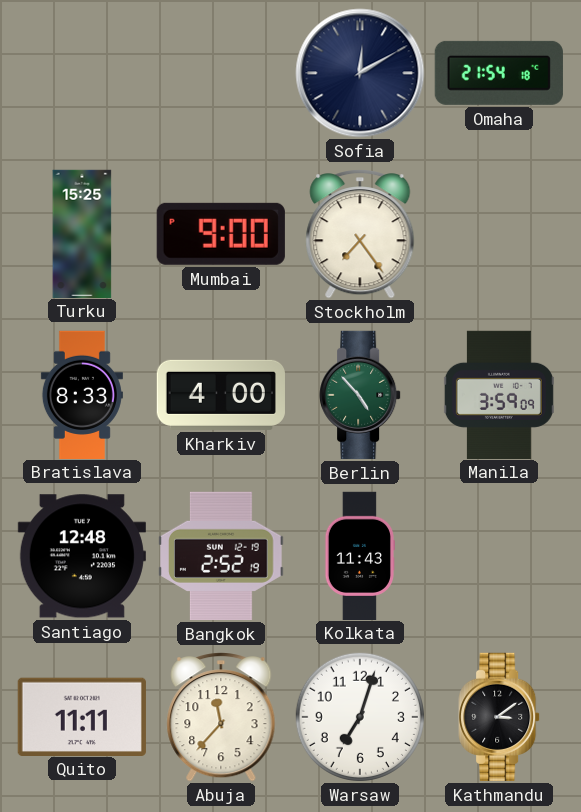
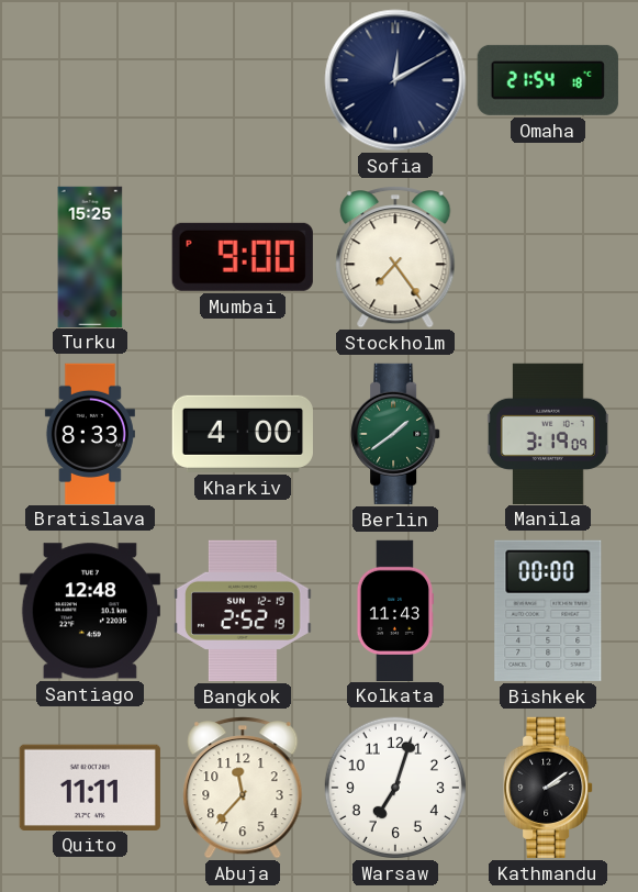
Berlin: 4:53 -> 1:39 (395, 434)
Manila: 3:59 -> 3:19 (548, 433)
Bishkek: none -> 00:00 (548, 611)
Kathmandu: 3:09 -> 2:09 (548, 788)
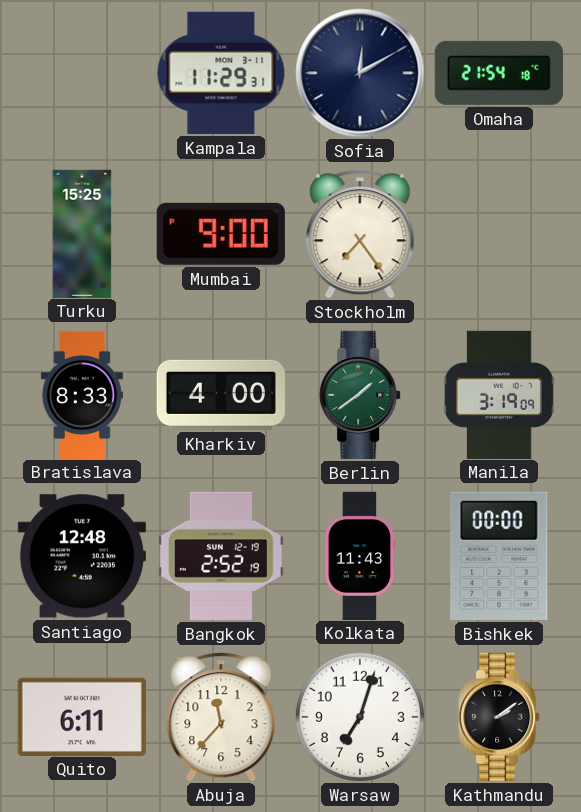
Kampala: none -> 11:29 (221, 73)
Quito: 11:11 -> 6:11 (82, 716)
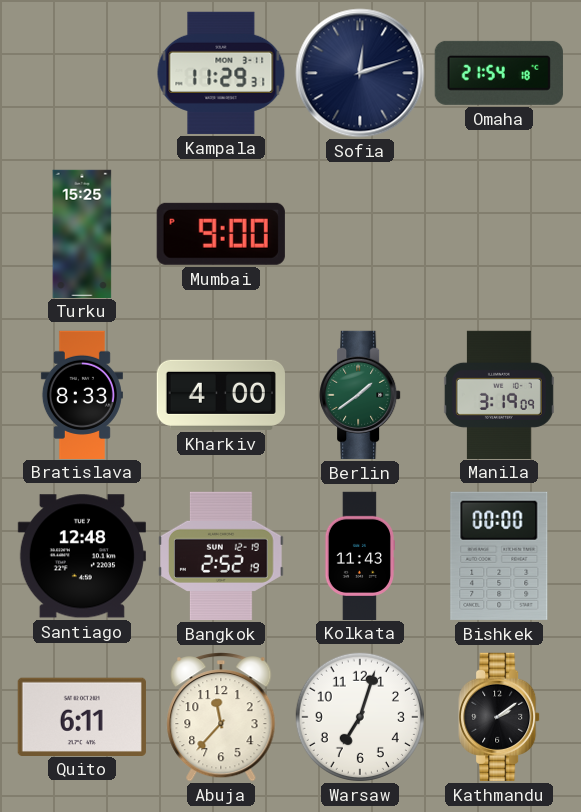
Sofia: 12:10 -> 12:12 (360, 73)
Stockholm: 7:24 -> none (360, 234)
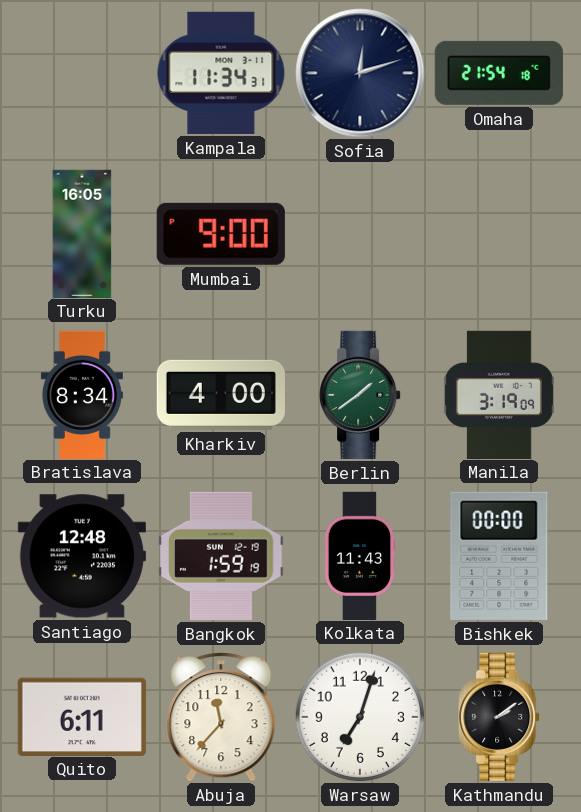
Kampala: 11:29 -> 11:34 (221, 73)
Turku: 15:25 -> 16:05 (82, 233)
Bratislava: 8:33 -> 8:34 (82, 394)
Bangkok: 2:52 -> 1:59 (221, 556)
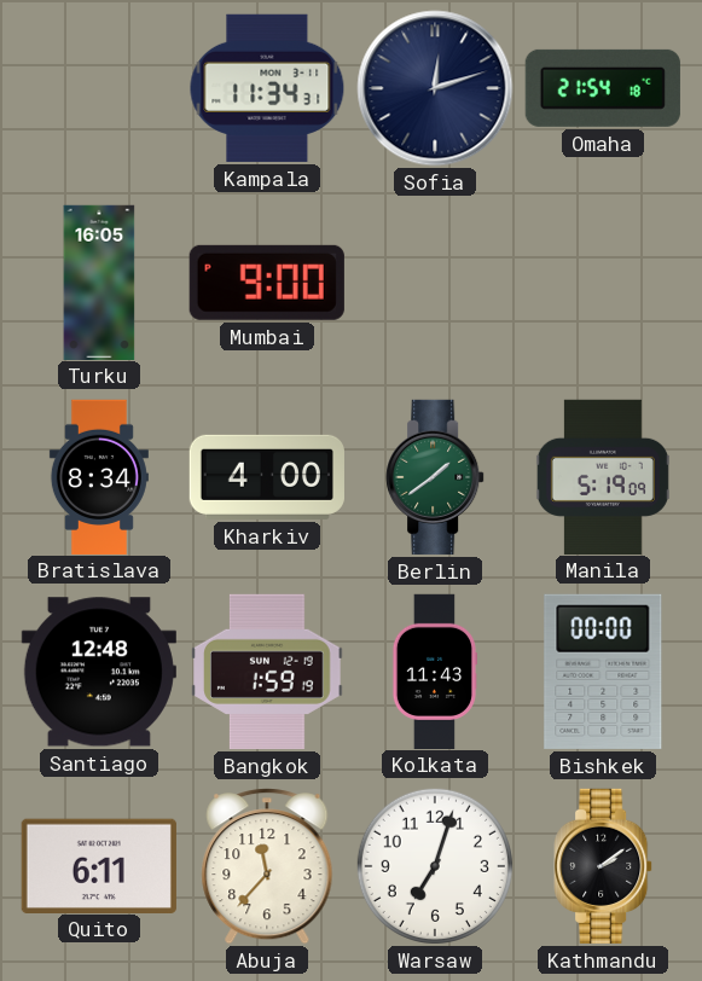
Manila: 3:19 -> 5:19 (603, 476)
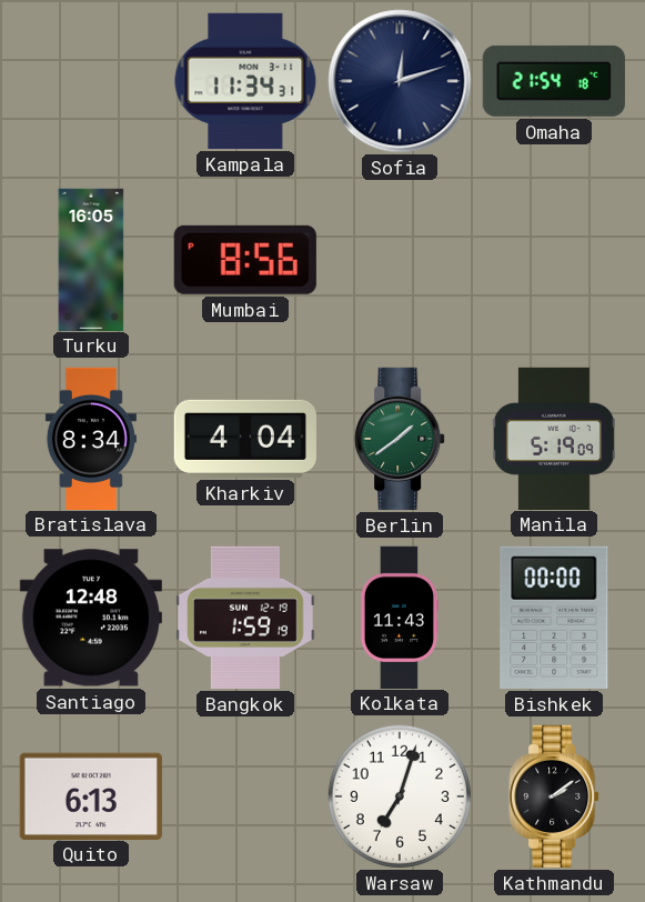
Mumbai: 9:00 -> 8:56 (245, 260)
Kharkiv: 4:00 -> 4:04 (245, 439)
Quito: 6:11 -> 6:13 (91, 795)
Abuja: 11:37 -> none (267, 866)
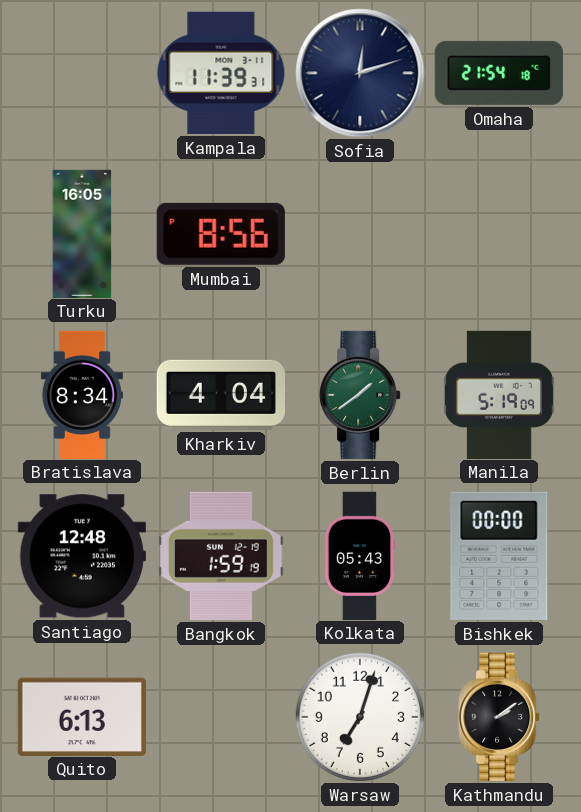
Kampala: 11:34 -> 11:39 (221, 73)
Kolkata: 11:43 -> 05:43 (359, 555)
